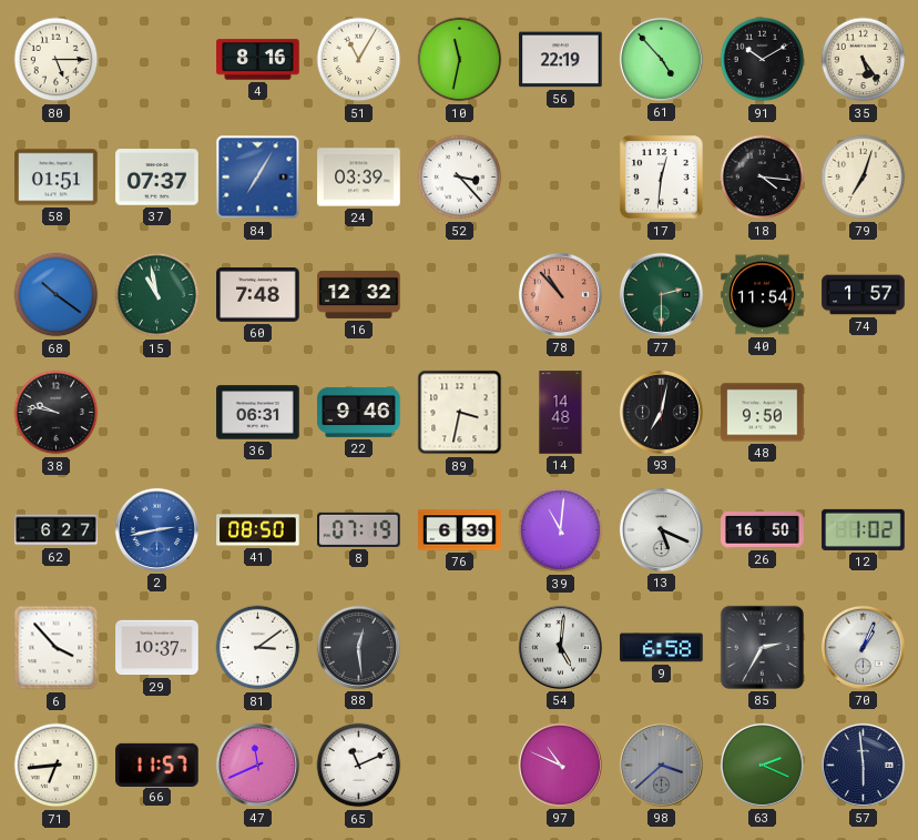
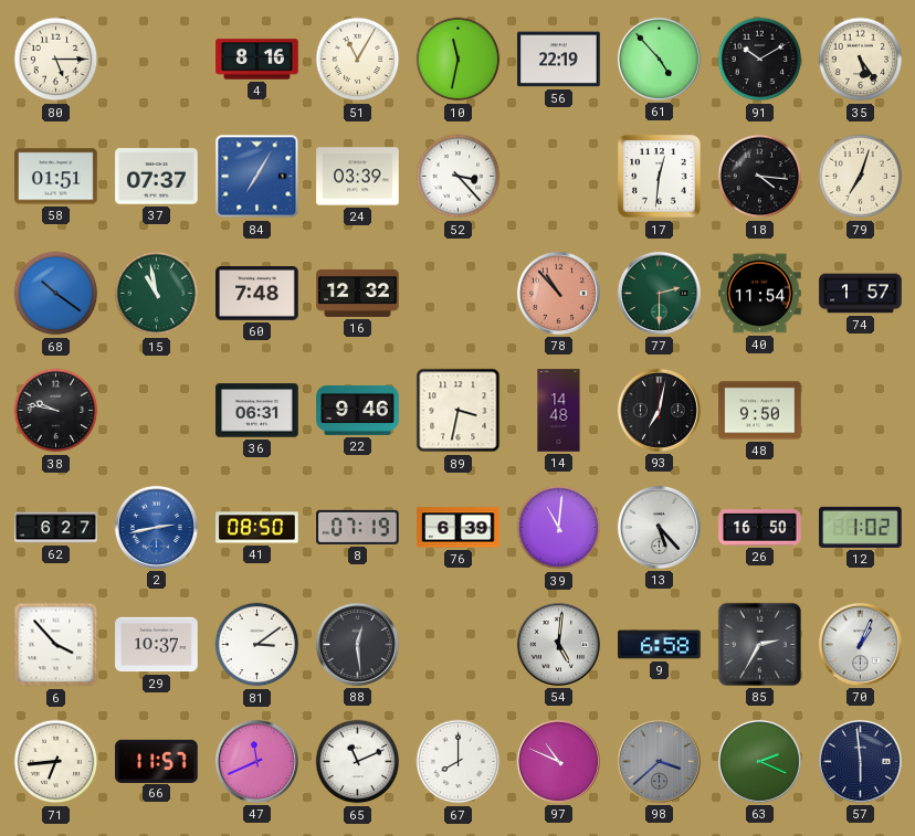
13: 5:19 -> 5:23 (659, 527)
67: none -> 8:00 (459, 762)
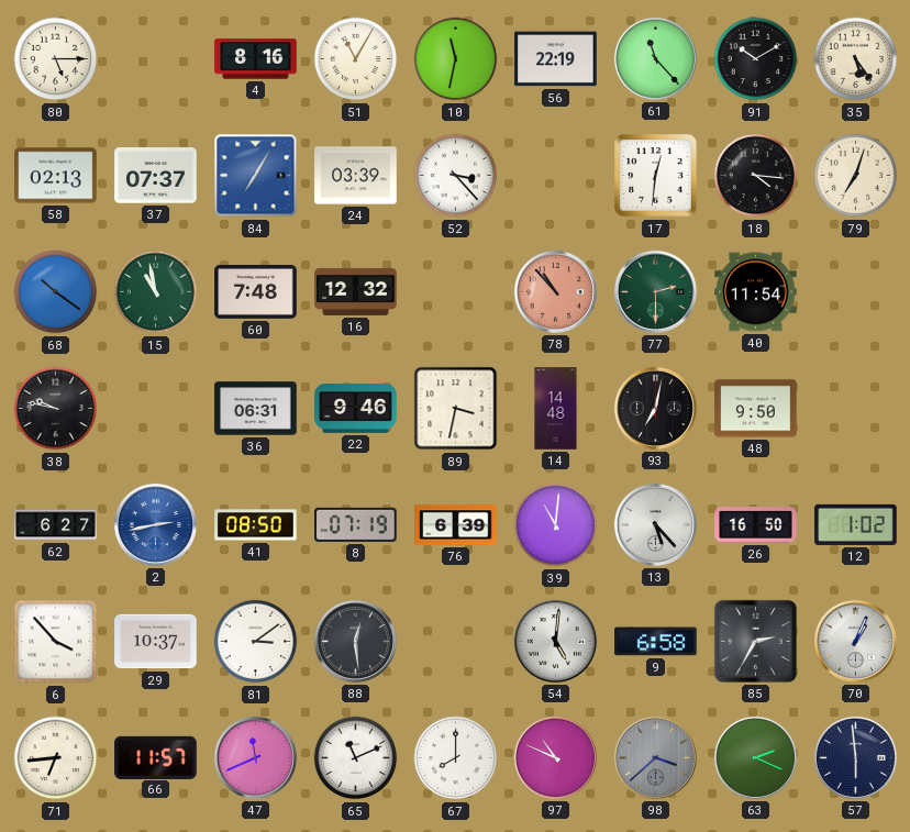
61: 4:53 -> 11:23 (655, 58)
58: 01:51 -> 02:13 (56, 176)
74: 1:57 -> none (861, 294)
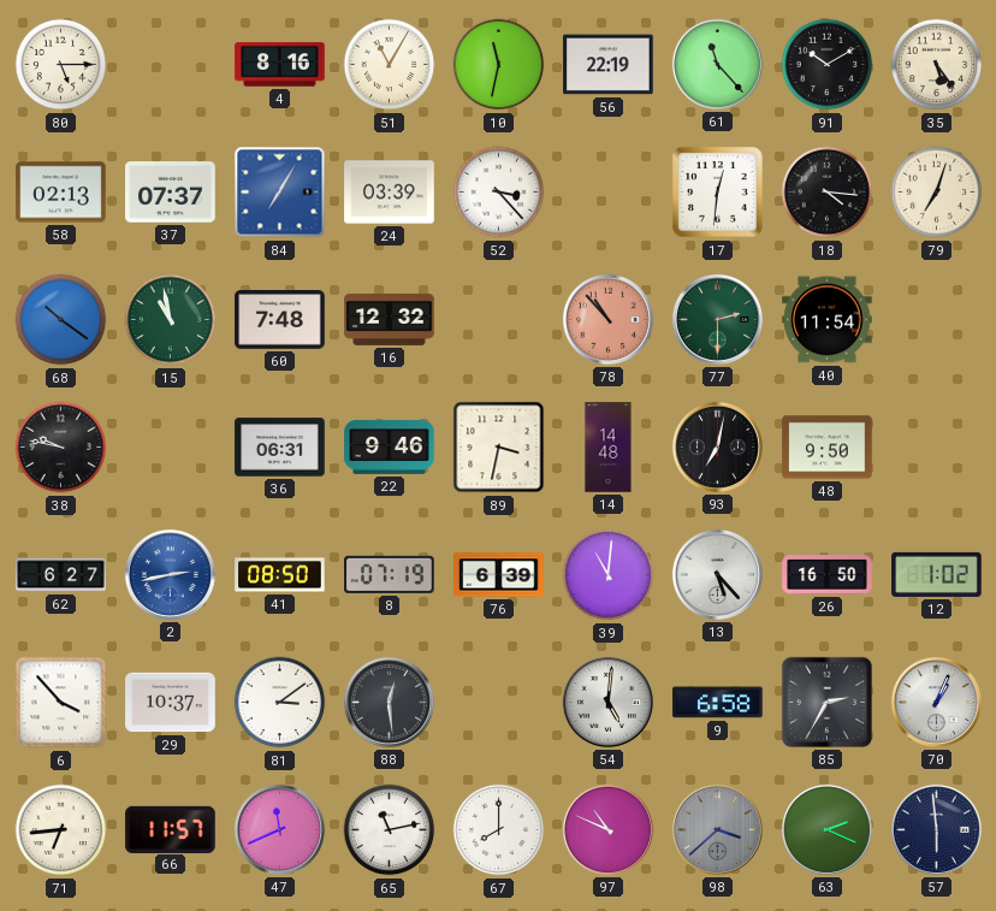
65: 11:11 -> 11:13 (390, 830)
